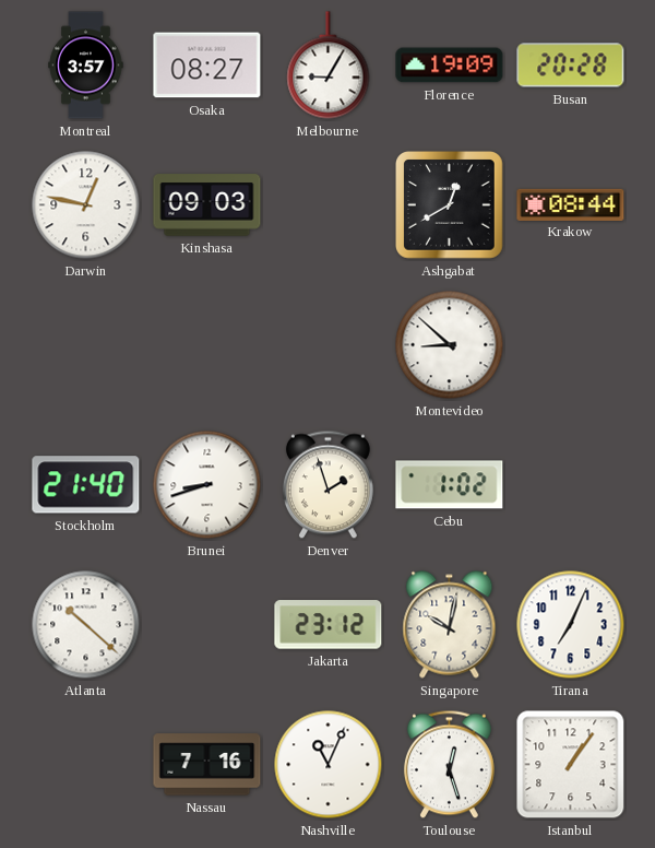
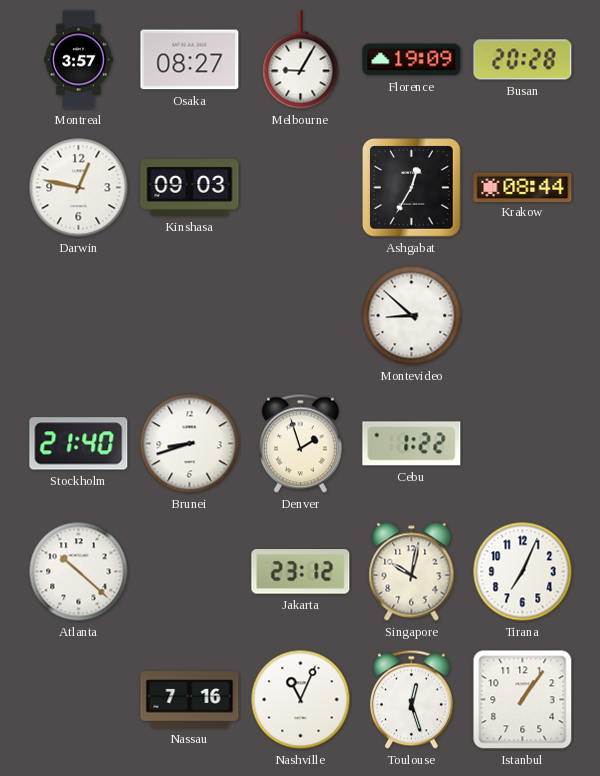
Ashgabat: 12:40 -> 12:35 (412, 188)
Cebu: 1:02 -> 1:22 (412, 444)
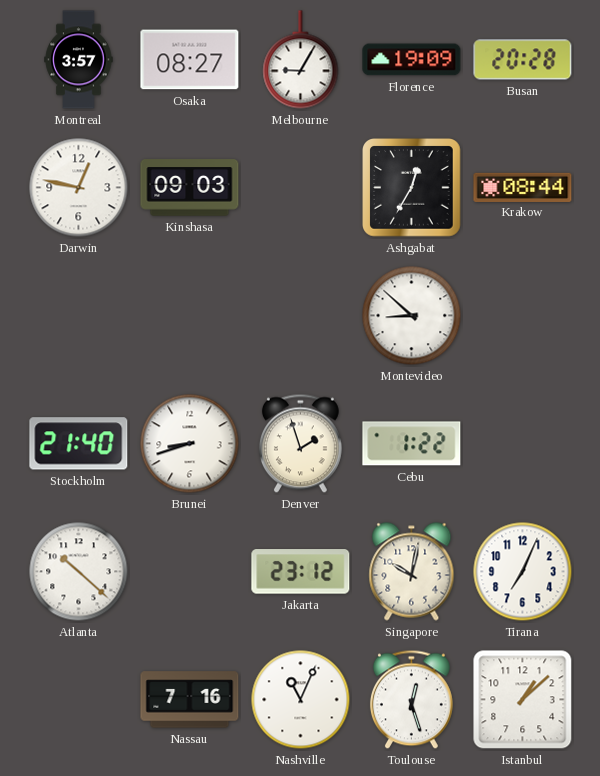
Istanbul: 1:06 -> 1:08 (523, 700)
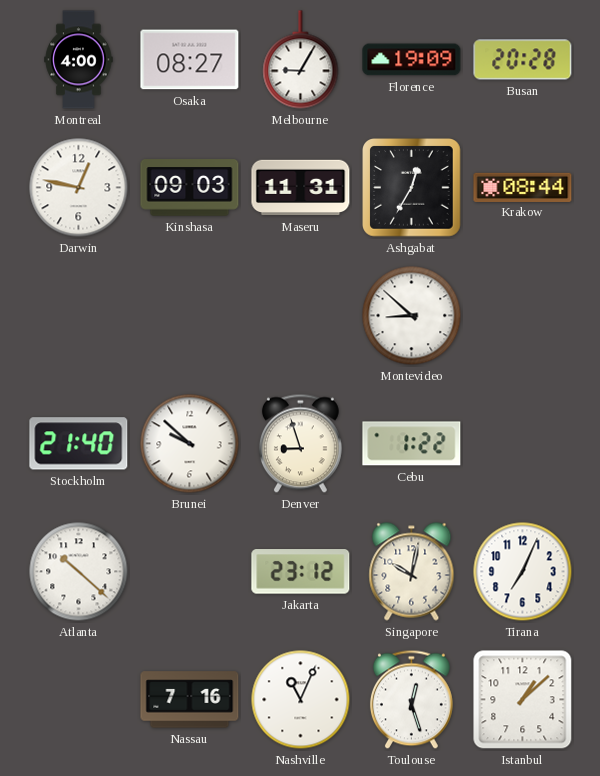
Montreal: 3:57 -> 4:00 (79, 60)
Maseru: none -> 11:31 (301, 188)
Brunei: 8:42 -> 9:52 (190, 444)
Denver: 1:57 -> 8:57 (300, 444)
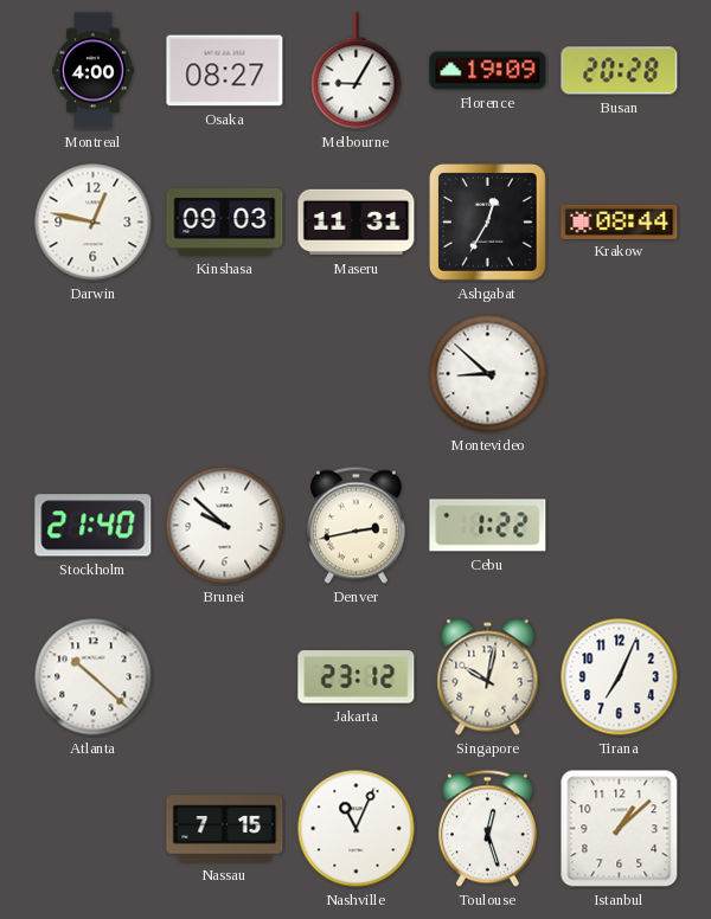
Denver: 8:57 -> 2:43 (355, 526)
Nassau: 7:16 -> 7:15 (225, 829)
